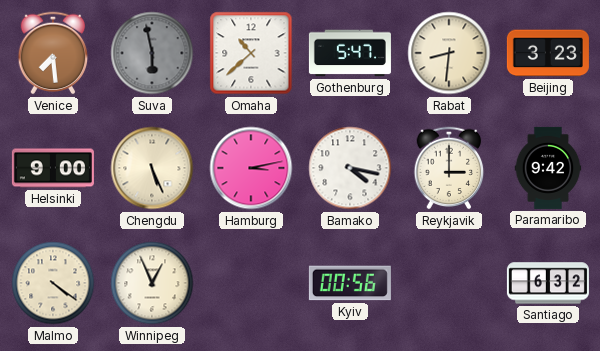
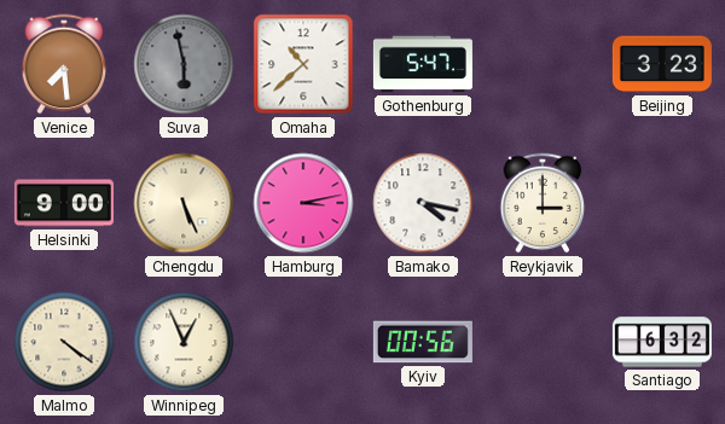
Rabat: 8:31 -> none (449, 53)
Paramaribo: 9:42 -> none (548, 168)
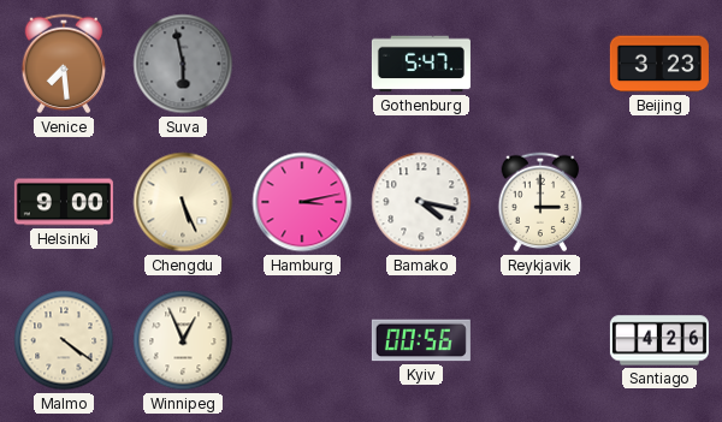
Omaha: 10:38 -> none (303, 64)
Santiago: 6:32 -> 4:26 (659, 340)
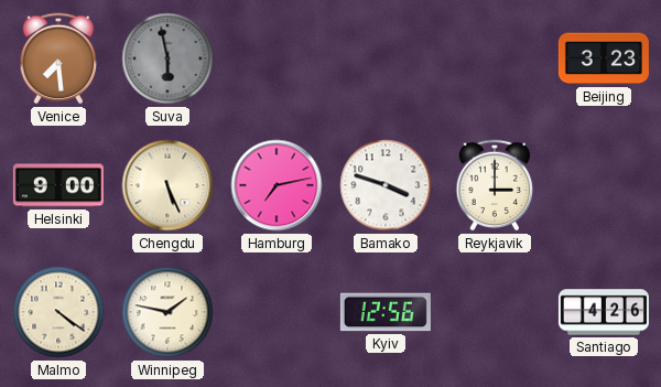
Gothenburg: 5:47 -> none (421, 64)
Hamburg: 3:13 -> 7:13 (277, 185)
Bamako: 4:17 -> 3:48 (386, 185)
Winnipeg: 12:56 -> 1:47 (167, 312)
Kyiv: 00:56 -> 12:56 (386, 312)
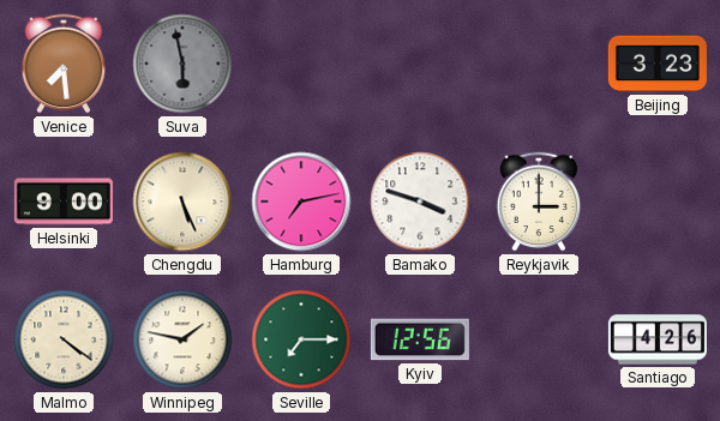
Seville: none -> 7:15 (301, 339)
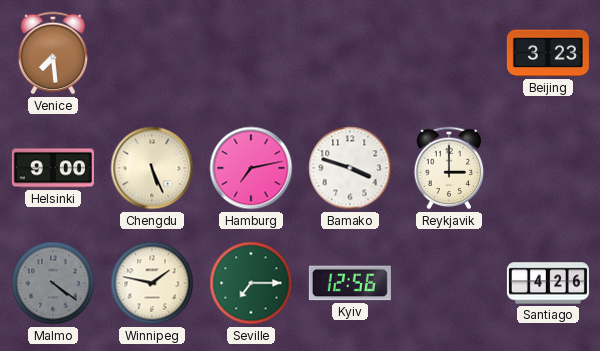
Suva: 5:58 -> none (182, 64)
Malmo dial: cream -> grey (53, 283)
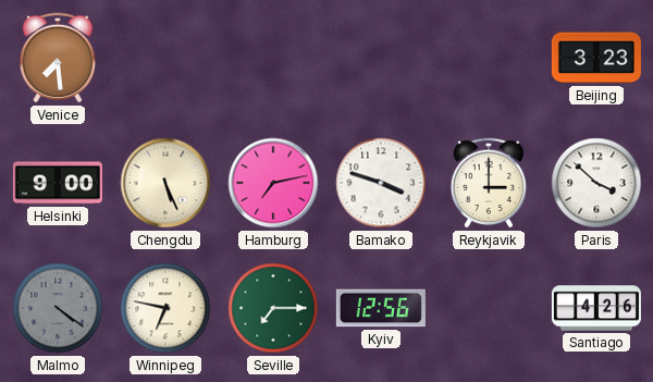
Paris: none -> 3:52 (596, 183)
Winnipeg: 1:47 -> 6:47 (165, 308)
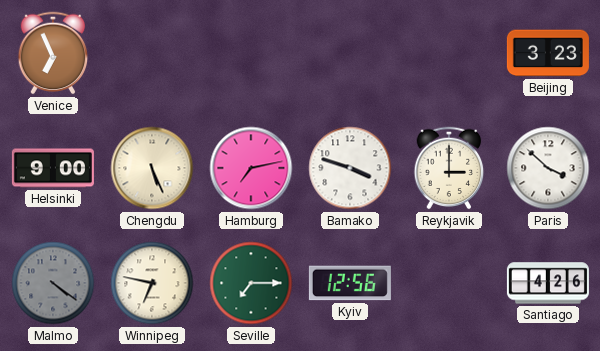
Venice: 7:29 -> 6:56 (53, 53)
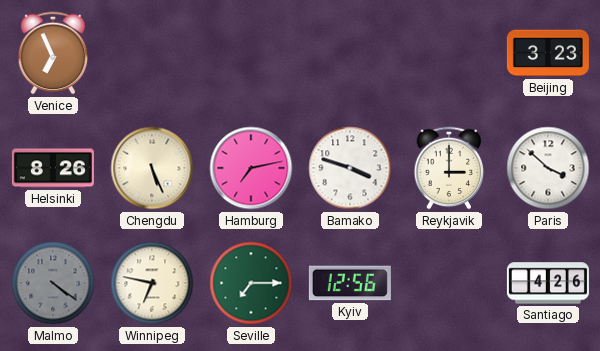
Helsinki: 9:00 -> 8:26 (53, 168)
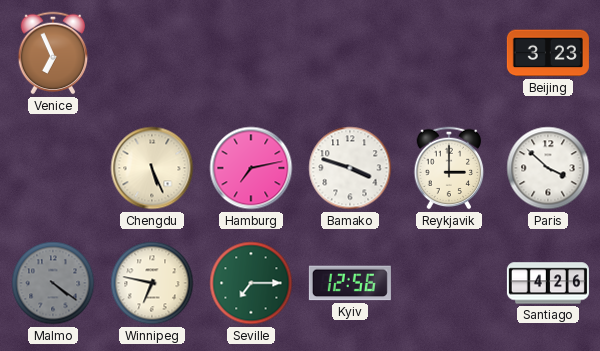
Helsinki: 8:26 -> none (53, 168)
